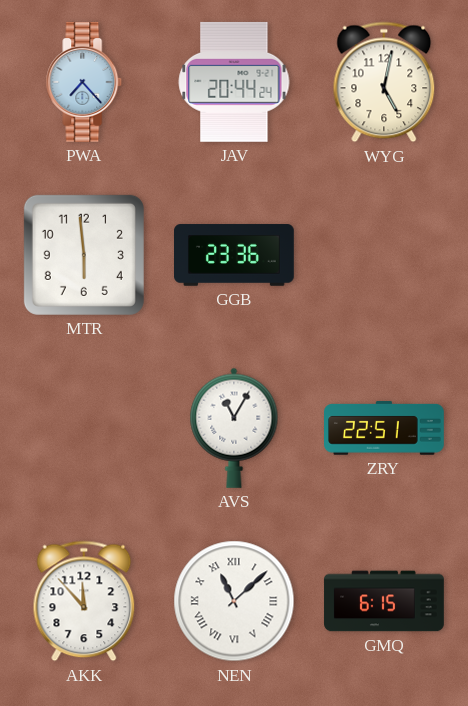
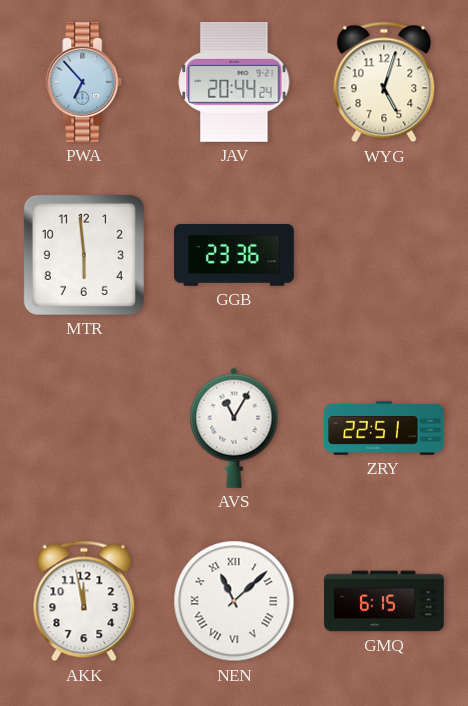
PWA: 7:23 -> 6:53 (84, 83)
WYG: 5:02 -> 5:03 (384, 82)
AKK: 11:53 -> 11:58 (84, 601)
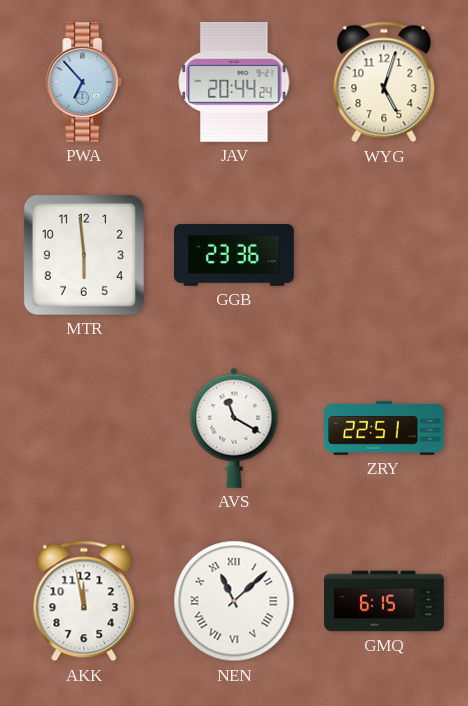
AVS: 11:05 -> 11:20 (234, 428)
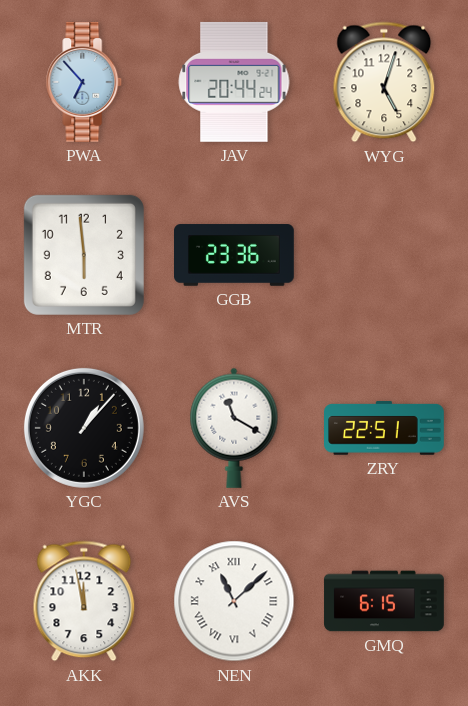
YGC: none -> 1:07 (84, 428)
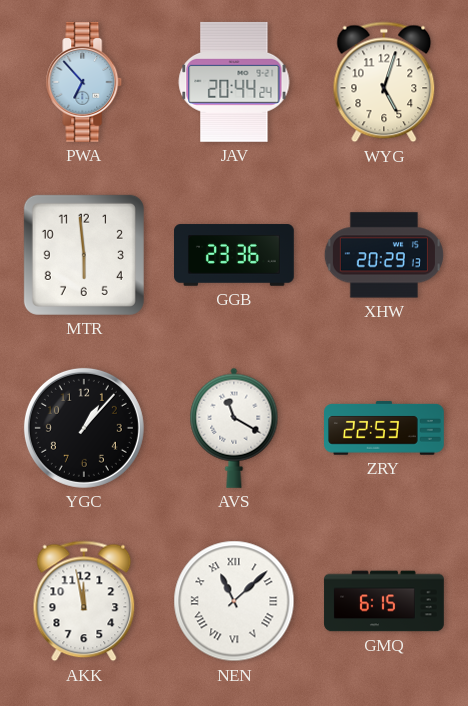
XHW: none -> 20:29 (384, 255)
ZRY: 22:51 -> 22:53 (385, 428)
